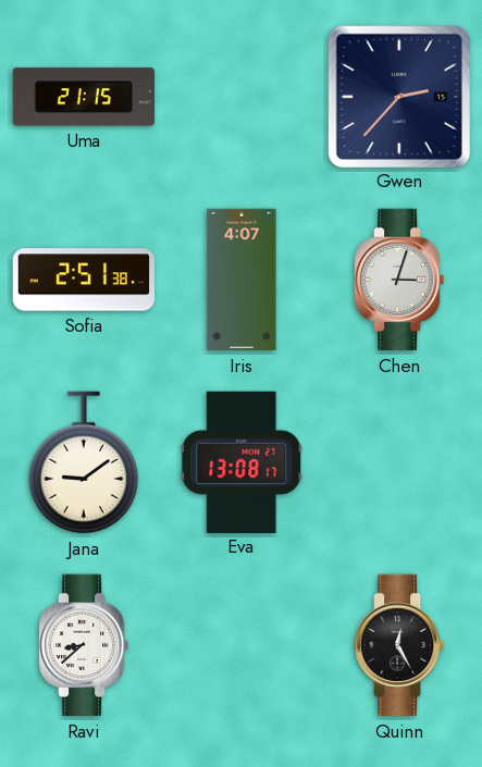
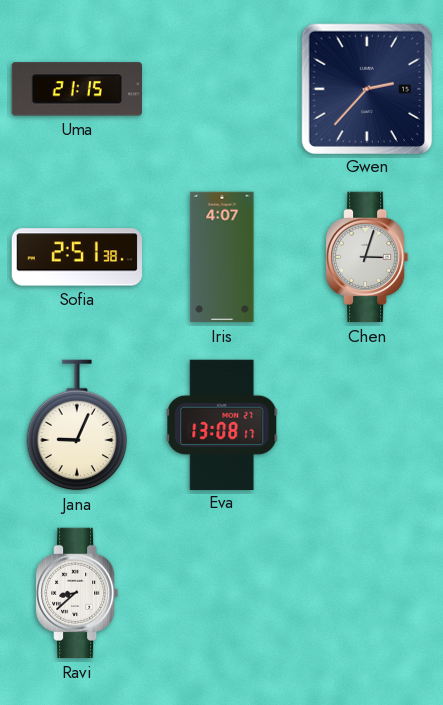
Jana: 9:09 -> 9:04 (76, 425)
Quinn: 12:25 -> none (400, 645)
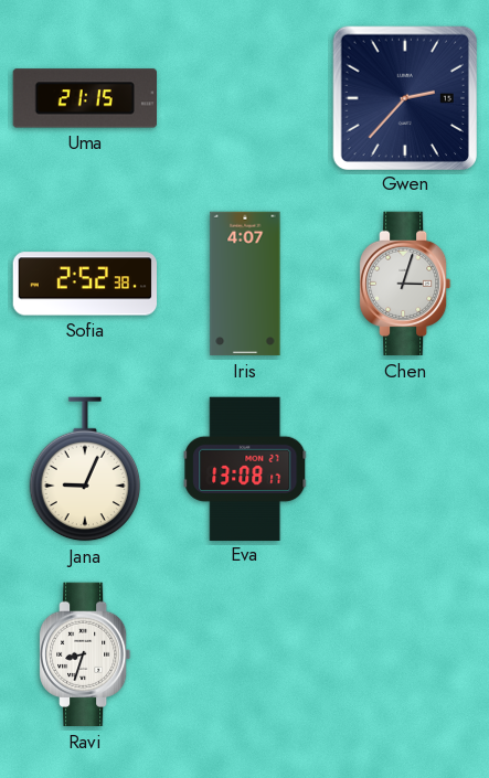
Sofia: 2:51 -> 2:52 (84, 284)
Ravi: 8:38 -> 8:33 (86, 654)
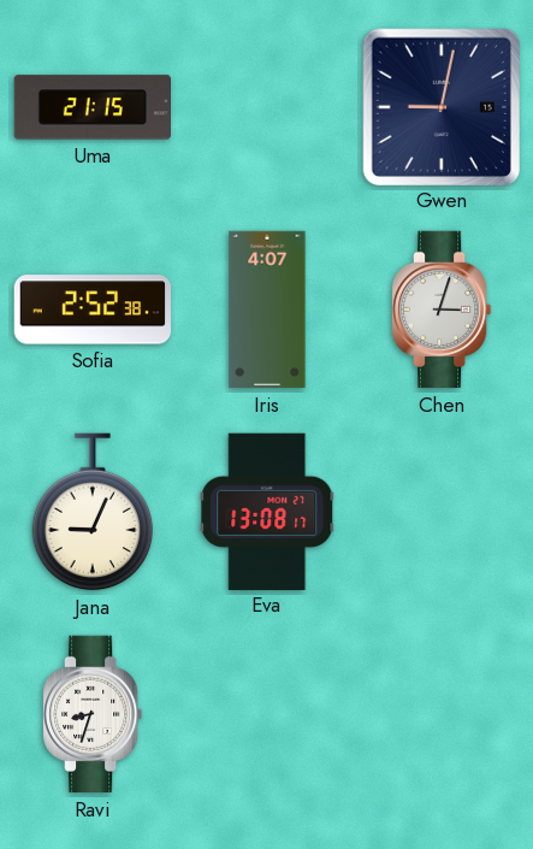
Gwen: 2:37 -> 9:02 (440, 106)
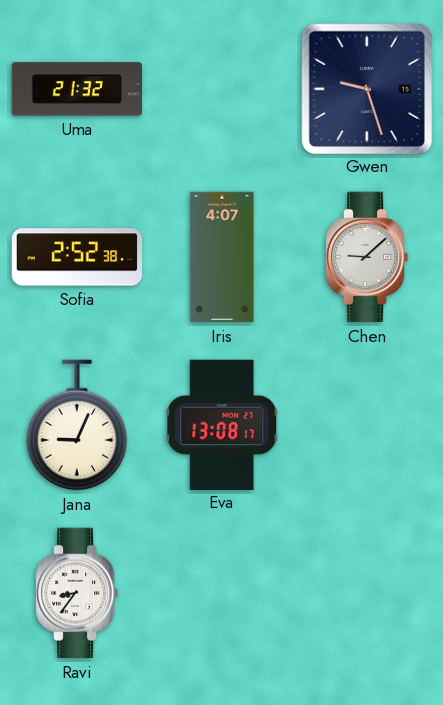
Uma: 21:15 -> 21:32 (76, 89)
Gwen: 9:02 -> 9:27 (366, 88)
Chen: 3:03 -> 9:08 (368, 257)
Ravi: 8:33 -> 8:36 (78, 593)
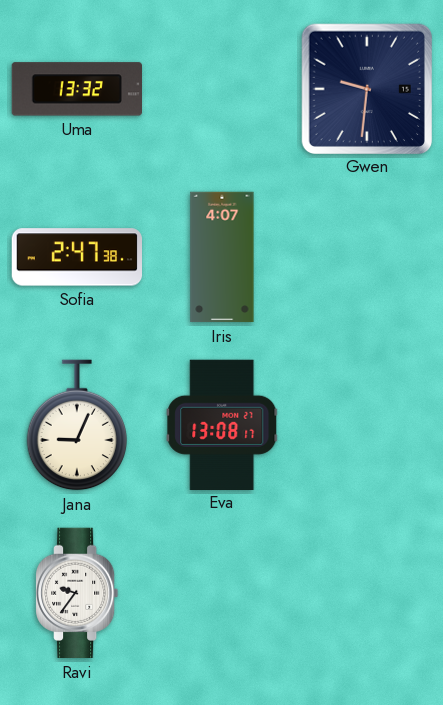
Uma: 21:32 -> 13:32 (76, 89)
Gwen: 9:27 -> 9:31 (366, 88)
Sofia: 2:52 -> 2:47 (76, 257)
Chen: 9:08 -> none (368, 257)
Ravi: 8:36 -> 9:36 (78, 593)
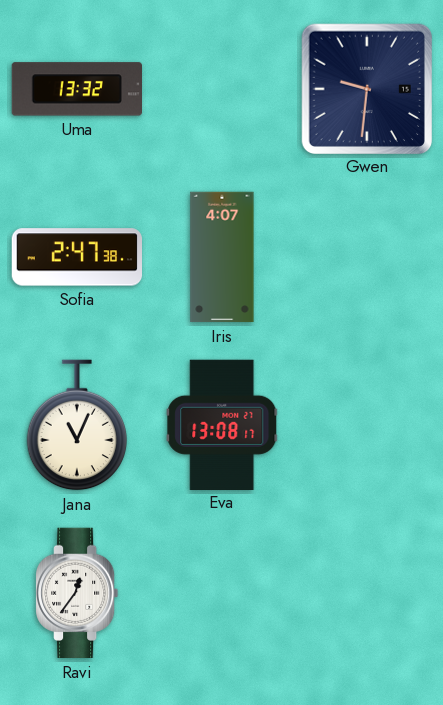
Jana: 9:04 -> 11:04 (76, 425)
Ravi: 9:36 -> 12:36 (78, 593)
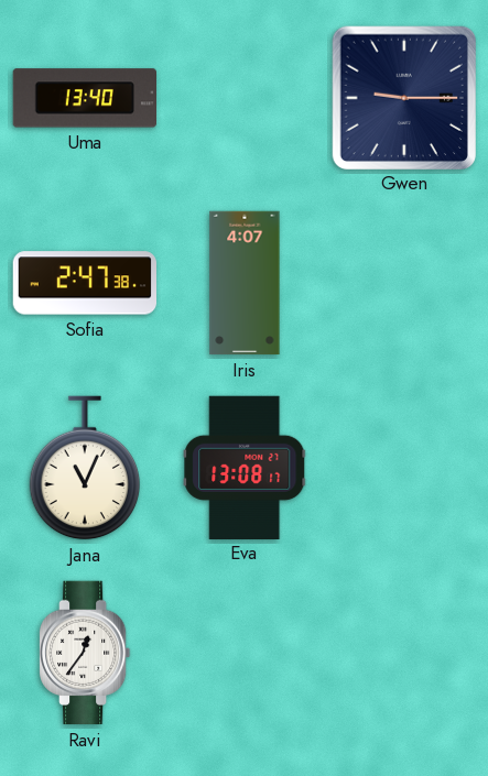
Uma: 13:32 -> 13:40 (84, 98)
Gwen: 9:31 -> 9:15 (403, 97)
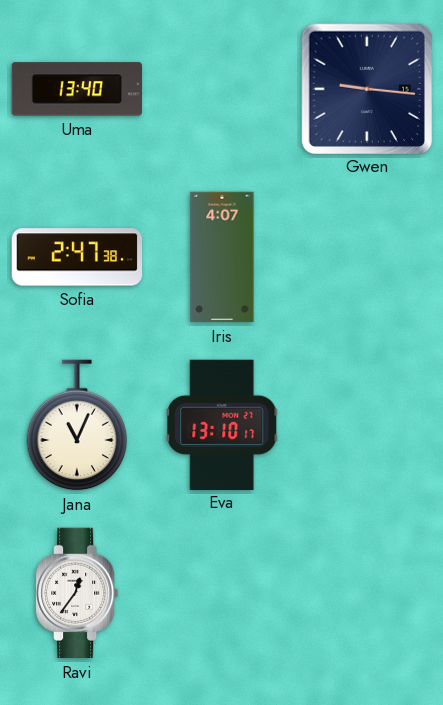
Gwen: 9:15 -> 9:16 (366, 88)
Eva: 13:08 -> 13:10 (222, 424)
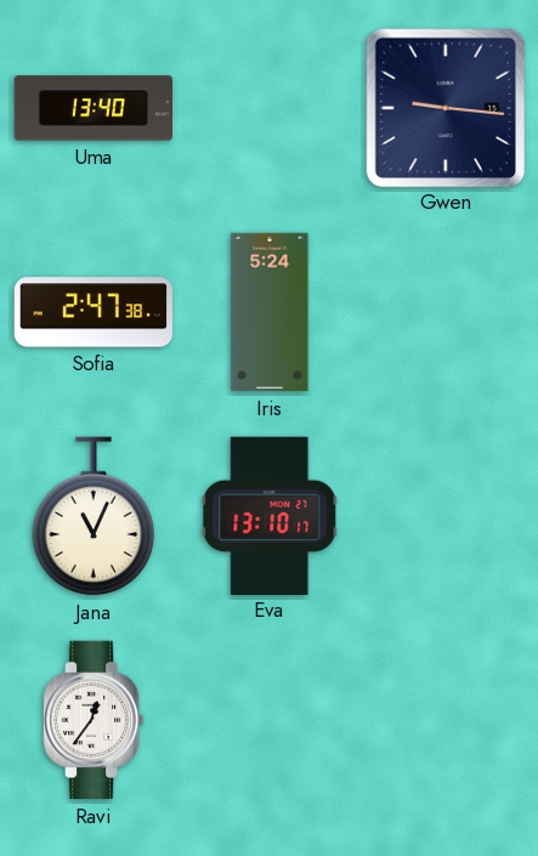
Iris: 4:07 -> 5:24 (270, 312)
